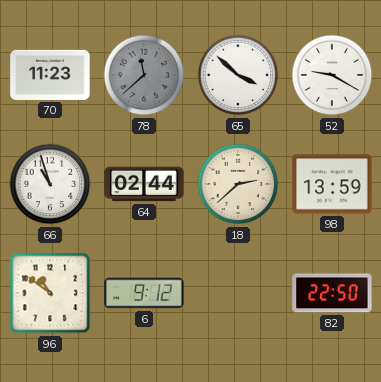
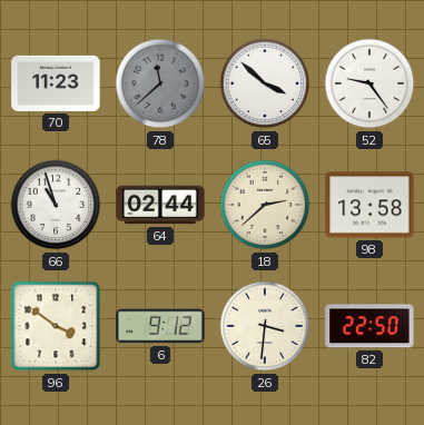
52: 9:20 -> 9:24 (369, 83)
98: 13:59 -> 13:58 (369, 205)
96: 10:51 -> 3:51 (56, 326)
26: none -> 3:31 (265, 326)
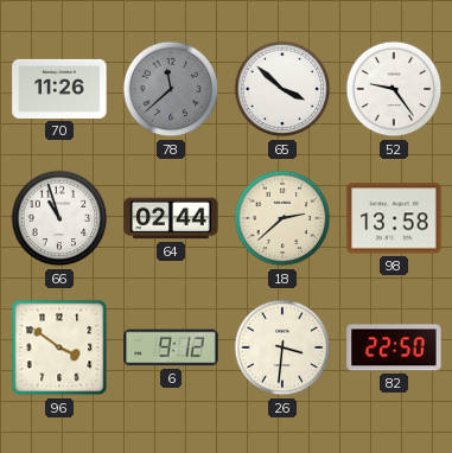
70: 11:23 -> 11:26 (59, 89)
